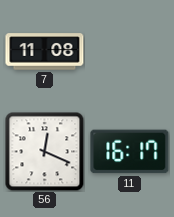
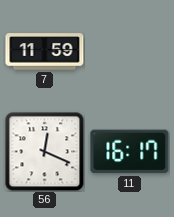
7: 11:08 -> 11:59 (45, 52)
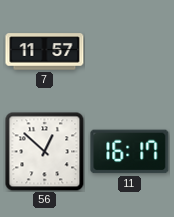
7: 11:59 -> 11:57 (45, 52)
56: 12:19 -> 12:52 (45, 152)
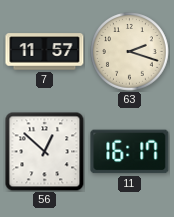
63: none -> 2:18 (130, 52)
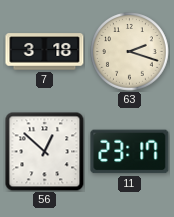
7: 11:57 -> 3:18 (45, 52)
11: 16:17 -> 23:17 (130, 152)
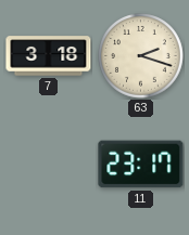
56: 12:52 -> none (45, 152)
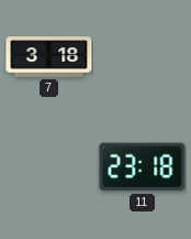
63: 2:18 -> none (141, 56)
11: 23:17 -> 23:18 (143, 167)
